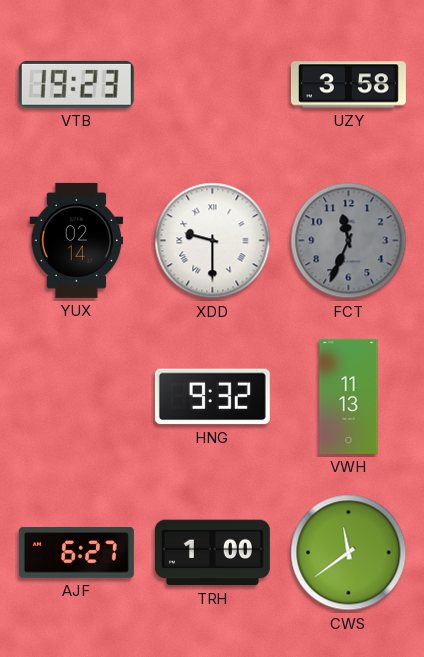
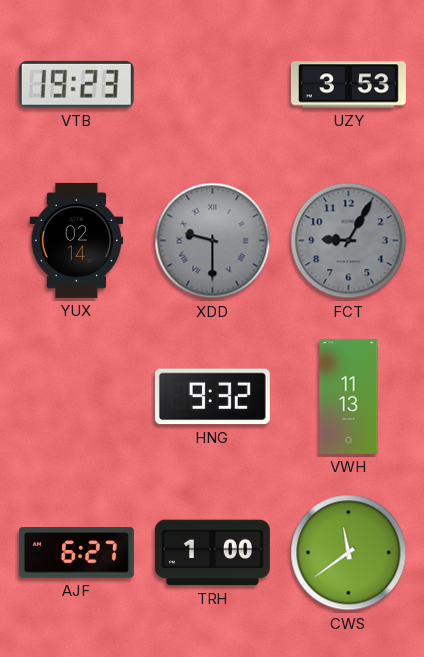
UZY: 3:58 -> 3:53 (348, 85)
XDD dial: white -> grey (213, 241)
FCT: 11:34 -> 9:05 (349, 241)
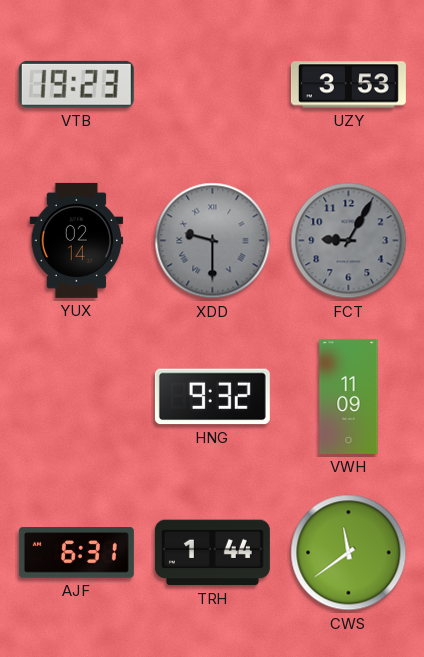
VWH: 11:13 -> 11:09 (349, 396)
AJF: 6:27 -> 6:31 (76, 553)
TRH: 1:00 -> 1:44 (212, 553)
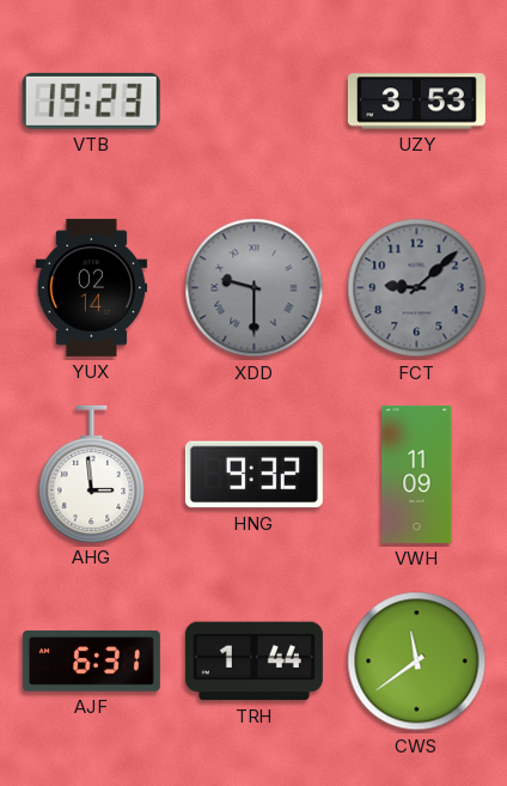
FCT: 9:05 -> 9:08 (417, 288)
AHG: none -> 2:59 (92, 474)
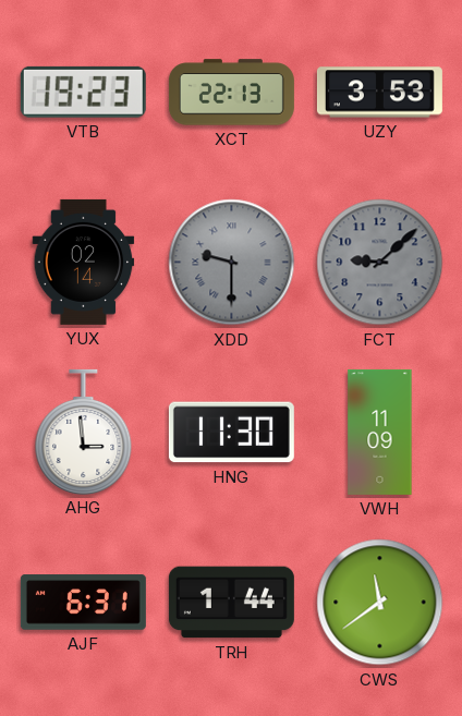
XCT: none -> 22:13 (231, 93)
HNG: 9:32 -> 11:30 (231, 433)
